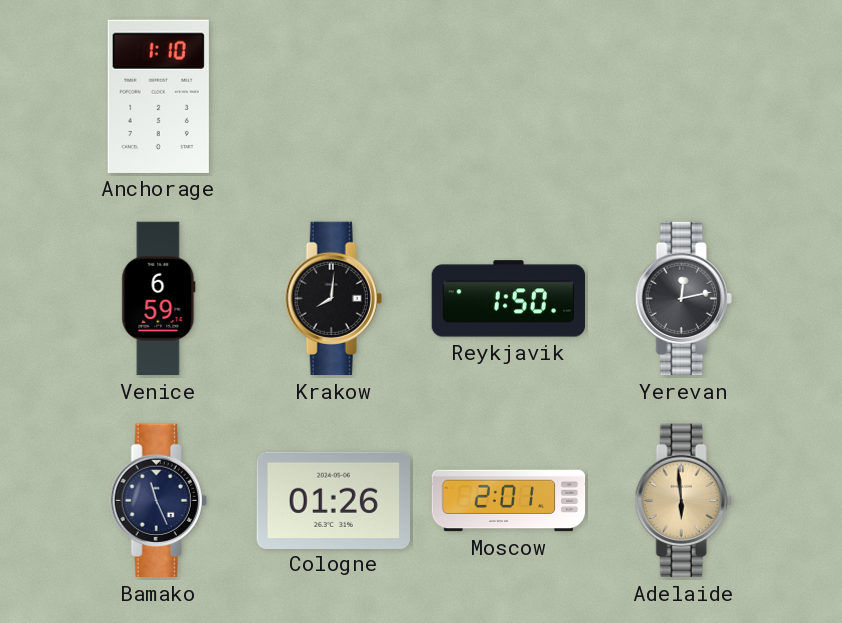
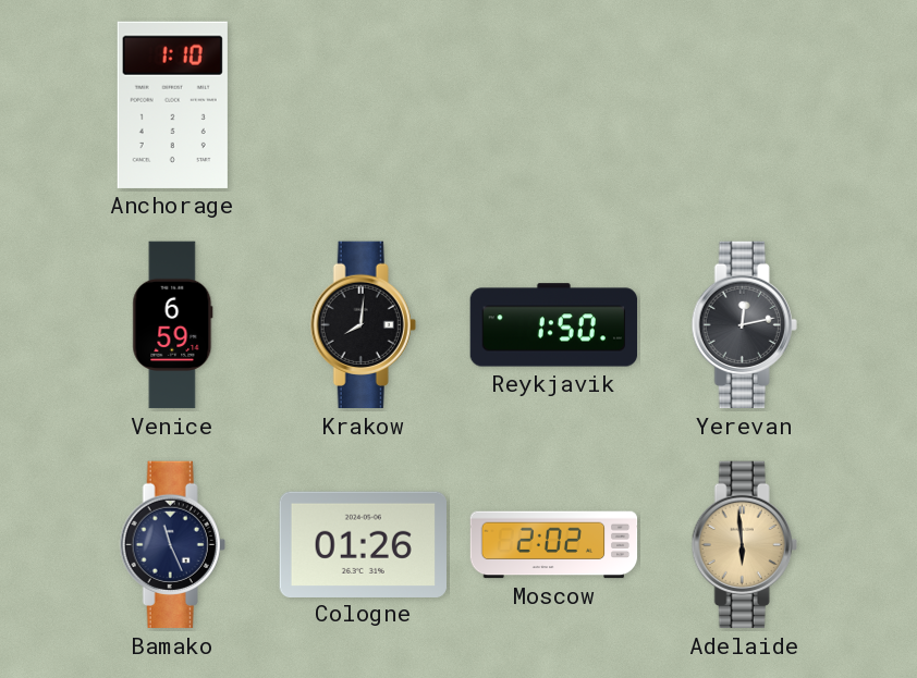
Moscow: 2:01 -> 2:02 (554, 545)
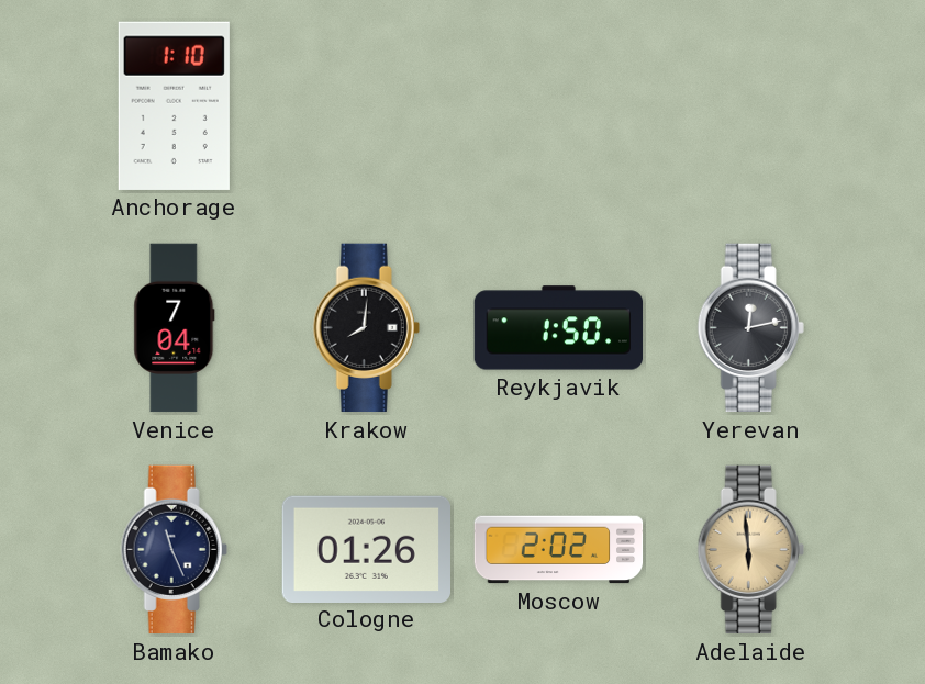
Venice: 6:59 -> 7:04 (175, 328)
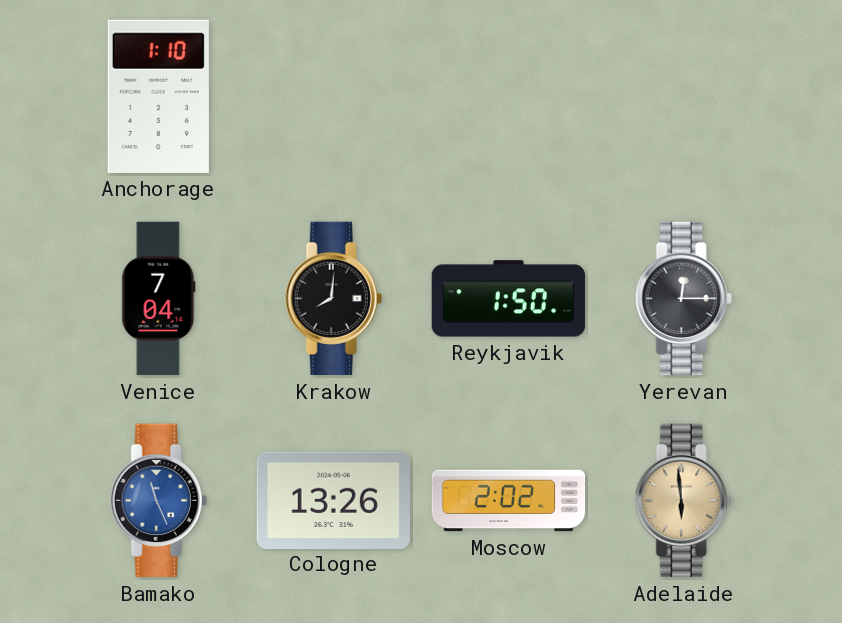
Yerevan: 12:13 -> 12:15 (683, 299)
Bamako dial: navy -> blue (158, 501)
Cologne: 01:26 -> 13:26 (333, 500)
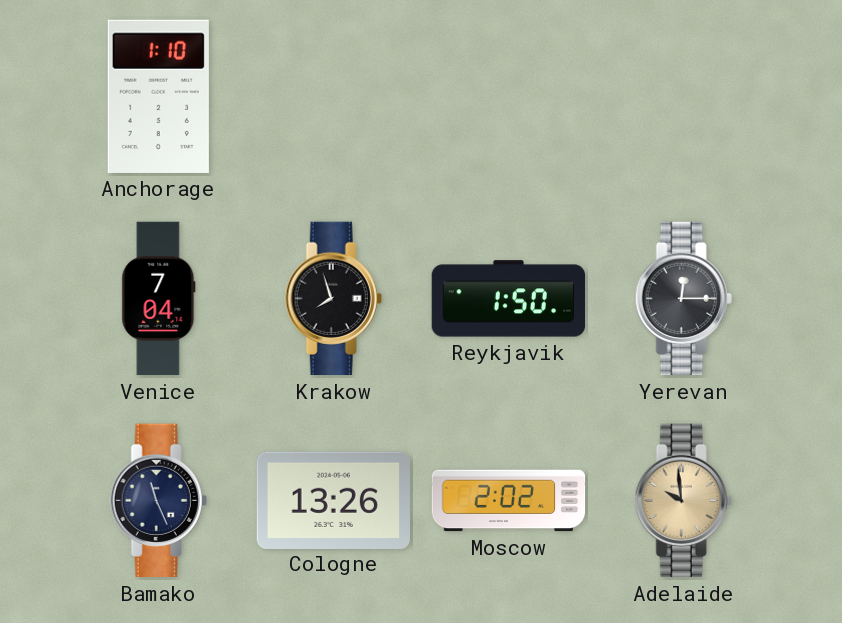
Krakow: 8:01 -> 7:57 (333, 299)
Bamako dial: blue -> navy (158, 501)
Adelaide: 5:59 -> 9:59 (683, 501)
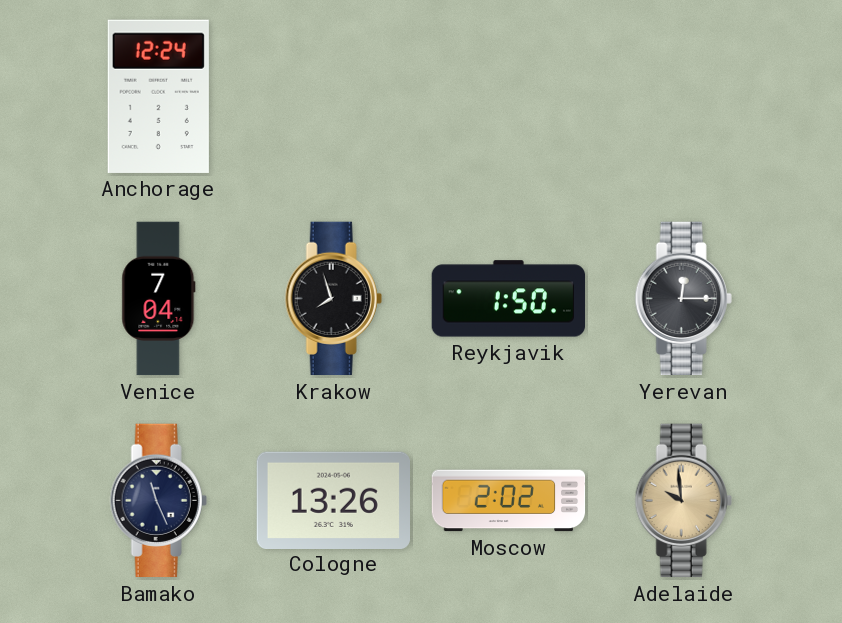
Anchorage: 1:10 -> 12:24 (158, 96)
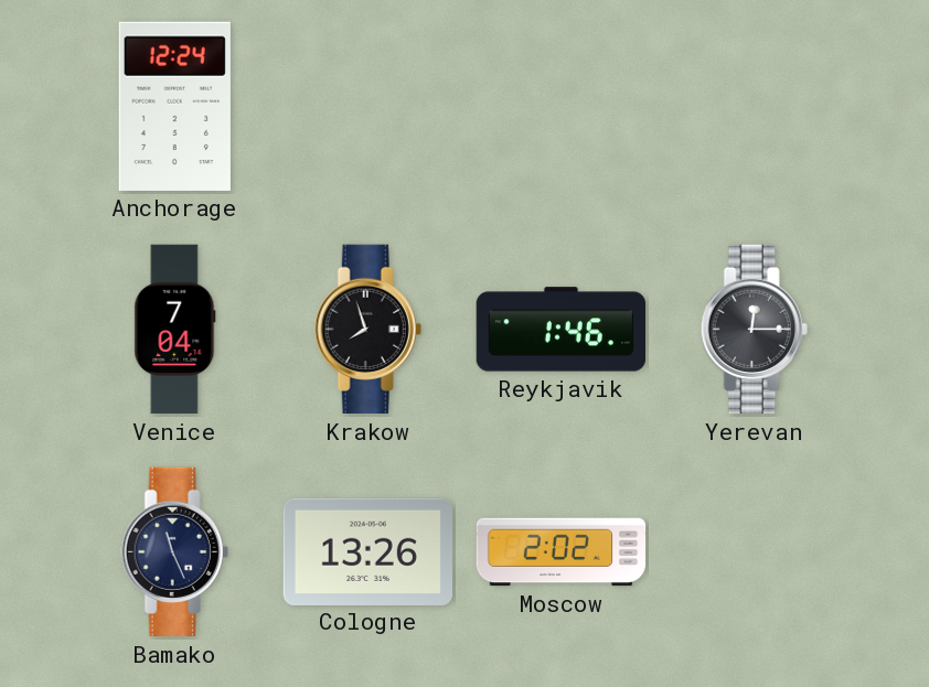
Reykjavik: 1:50 -> 1:46 (562, 330)
Adelaide: 9:59 -> none (683, 501)
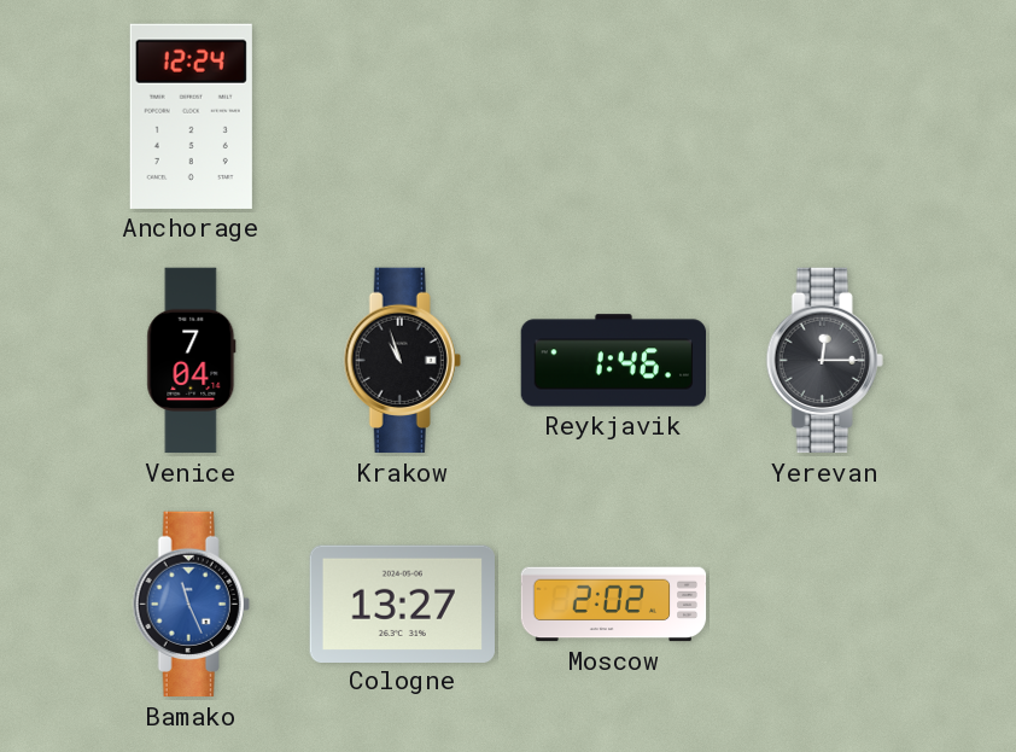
Krakow: 7:57 -> 10:57 (402, 361)
Bamako dial: navy -> blue (191, 605)
Cologne: 13:26 -> 13:27 (402, 604)
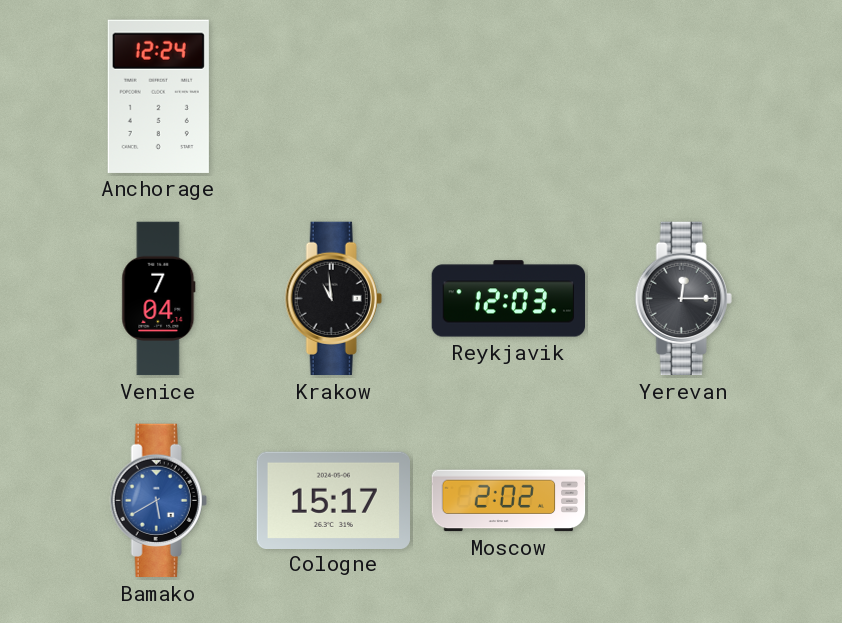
Krakow: 10:57 -> 10:59 (333, 299)
Reykjavik: 1:46 -> 12:03 (509, 299)
Bamako: 11:26 -> 5:40 (158, 501)
Cologne: 13:27 -> 15:17 (333, 500)
